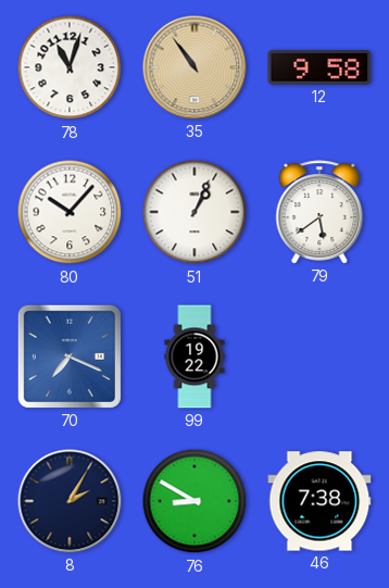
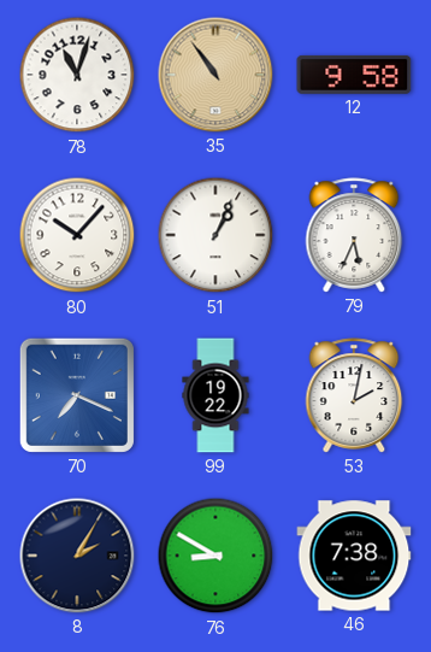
79: 5:39 -> 5:34 (354, 235)
53: none -> 2:02 (354, 395)
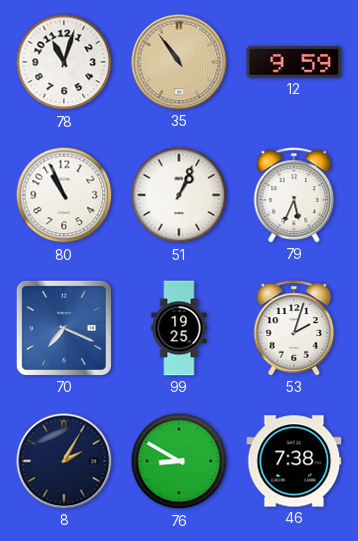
12: 9:58 -> 9:59 (294, 62)
80: 10:07 -> 10:56 (64, 195)
99: 19:22 -> 19:25 (179, 328)
53: 2:02 -> 2:03 (294, 328)
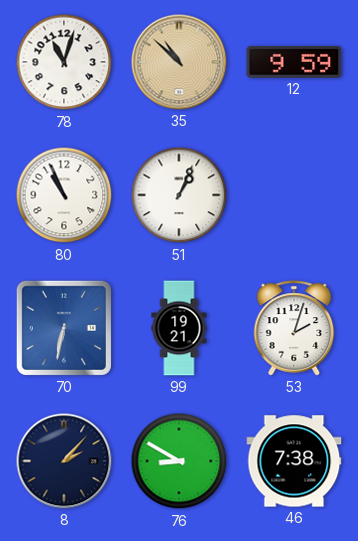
35: 10:54 -> 10:52 (179, 62)
79: 5:34 -> none (294, 195)
70: 7:19 -> 6:32 (64, 328)
99: 19:25 -> 19:21 (179, 328)
8: 2:05 -> 2:07 (64, 461)
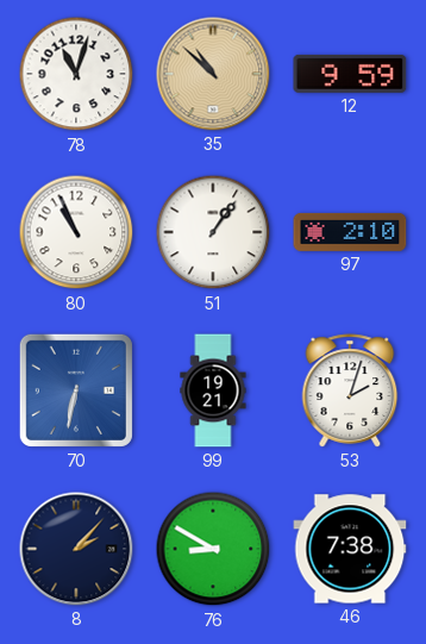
51: 1:04 -> 1:06 (213, 232)
97: none -> 2:10 (350, 232)
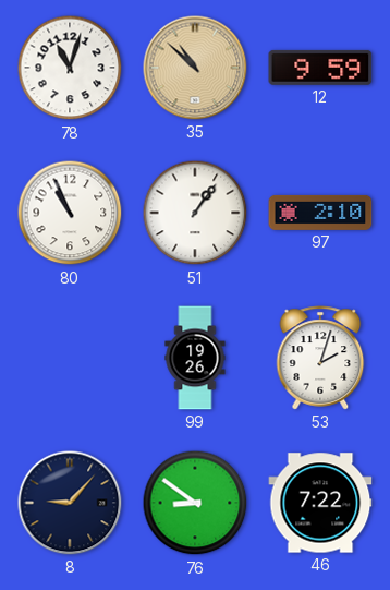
70: 6:32 -> none (76, 390)
99: 19:21 -> 19:26 (195, 358)
8: 2:07 -> 9:07 (70, 503)
76: 8:50 -> 8:51 (195, 503)
46: 7:38 -> 7:22 (320, 503)
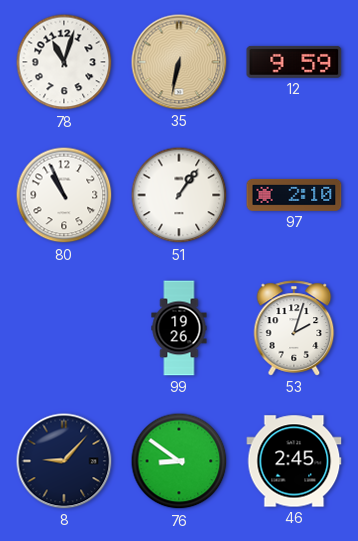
35: 10:52 -> 6:32 (179, 62)
46: 7:22 -> 2:45 (294, 461)
